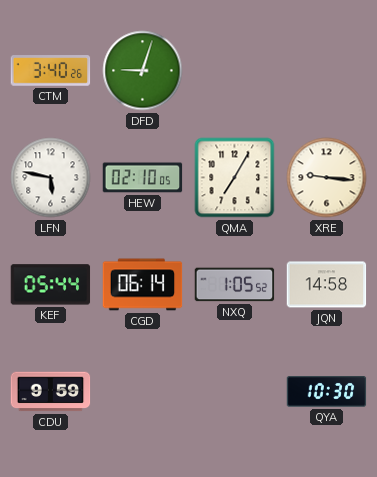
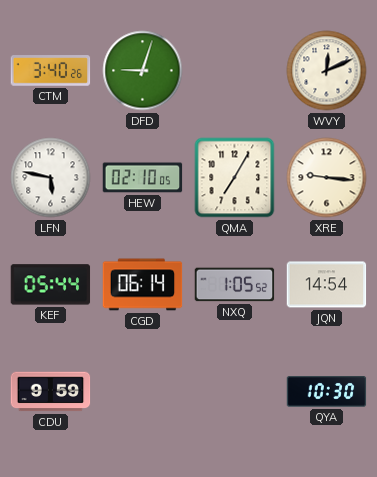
WVY: none -> 12:11 (327, 71)
JQN: 14:58 -> 14:54 (327, 285)
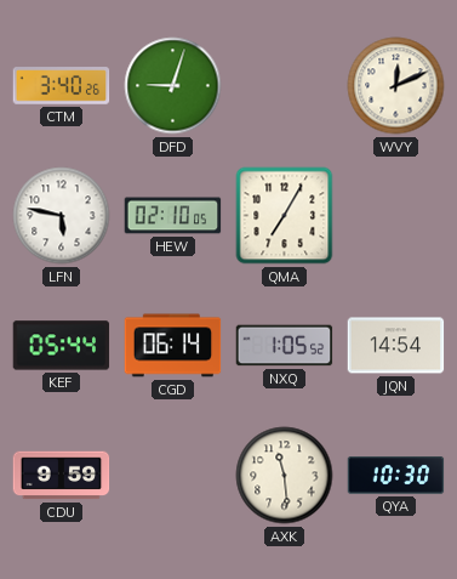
XRE: 9:16 -> none (327, 178)
AXK: none -> 11:29 (285, 476)
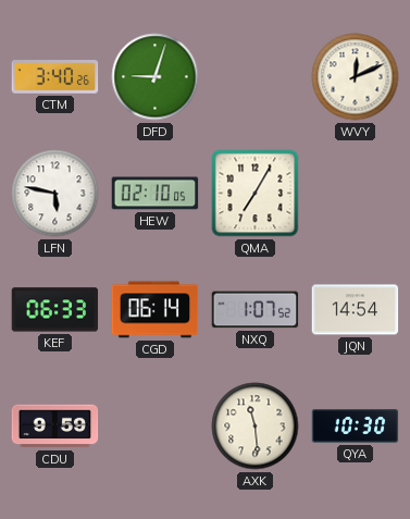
KEF: 05:44 -> 06:33 (55, 310)
NXQ: 1:05 -> 1:07 (256, 310)
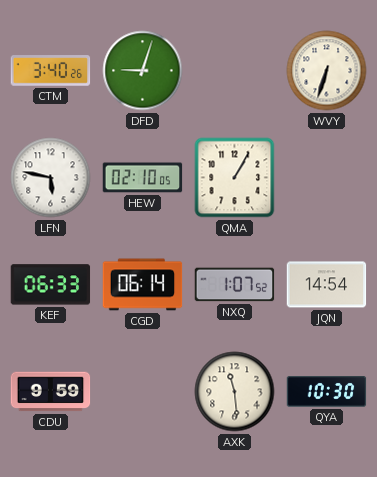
WVY: 12:11 -> 6:33 (327, 71)
QMA: 7:05 -> 1:05 (235, 178)
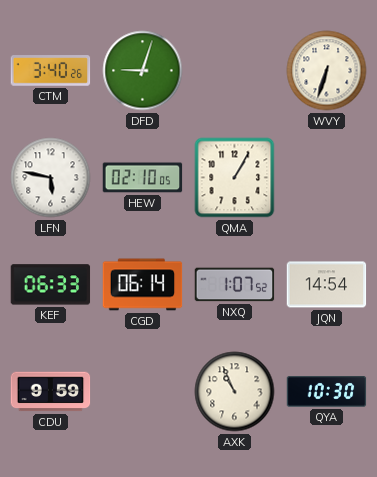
AXK: 11:29 -> 10:56 (235, 392)
